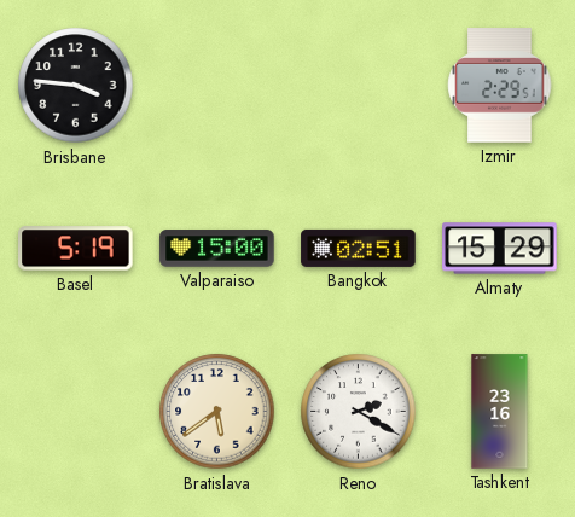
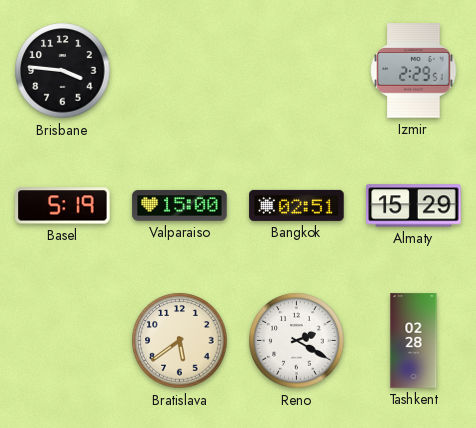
Tashkent: 23:16 -> 02:28 (414, 341)
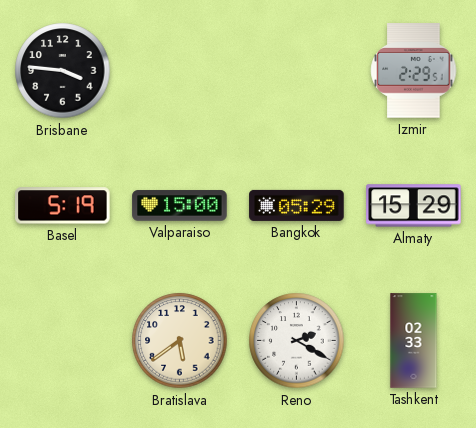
Bangkok: 02:51 -> 05:29 (297, 205)
Tashkent: 02:28 -> 02:33 (414, 341)
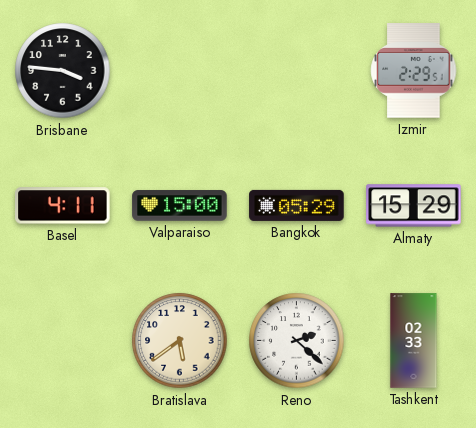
Basel: 5:19 -> 4:11 (63, 206)
Reno: 2:20 -> 2:22 (297, 341)
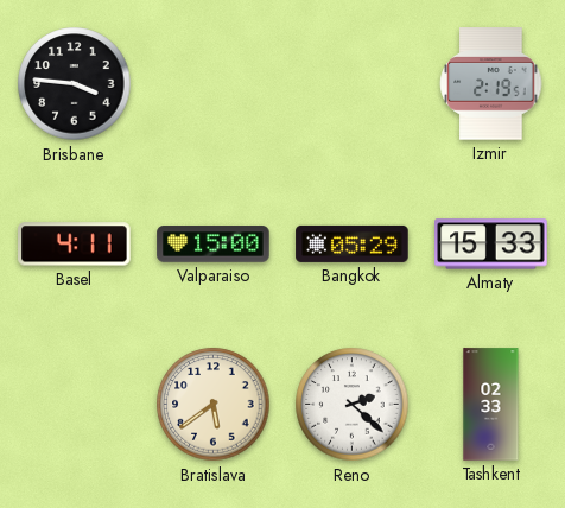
Izmir: 2:29 -> 2:19 (491, 84)
Almaty: 15:29 -> 15:33 (491, 245)
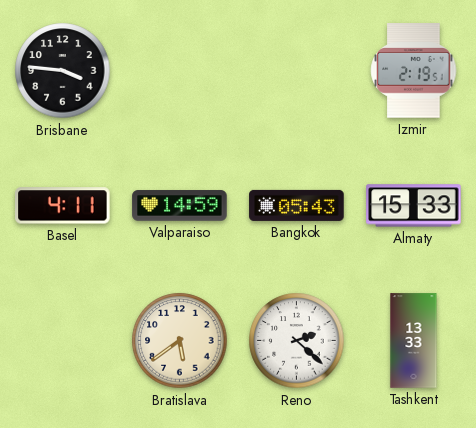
Valparaiso: 15:00 -> 14:59 (180, 206)
Bangkok: 05:29 -> 05:43 (297, 205)
Tashkent: 02:33 -> 13:33 (414, 341)
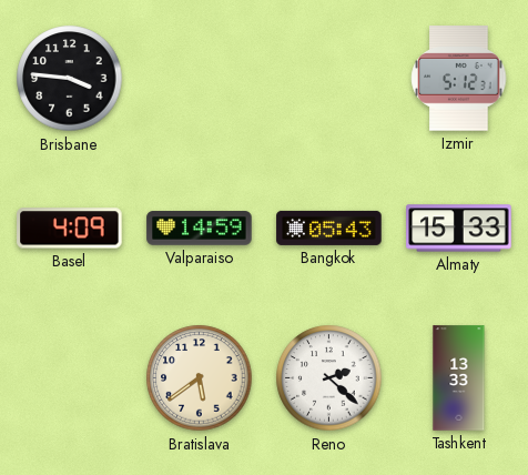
Izmir: 2:19 -> 5:12 (459, 79)
Basel: 4:11 -> 4:09 (70, 229)
